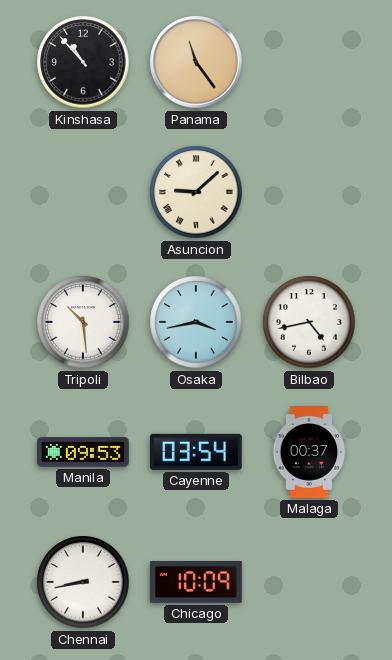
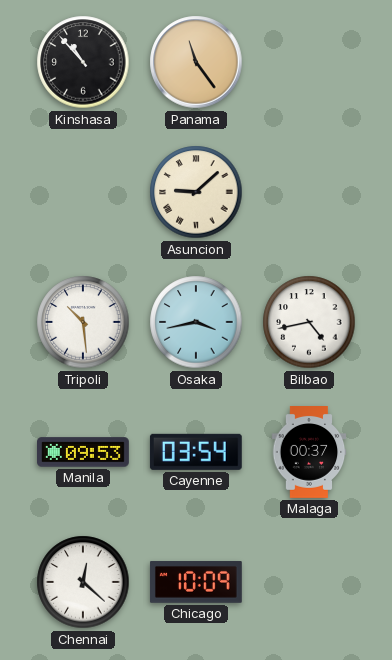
Chennai: 8:43 -> 12:22 (83, 582)
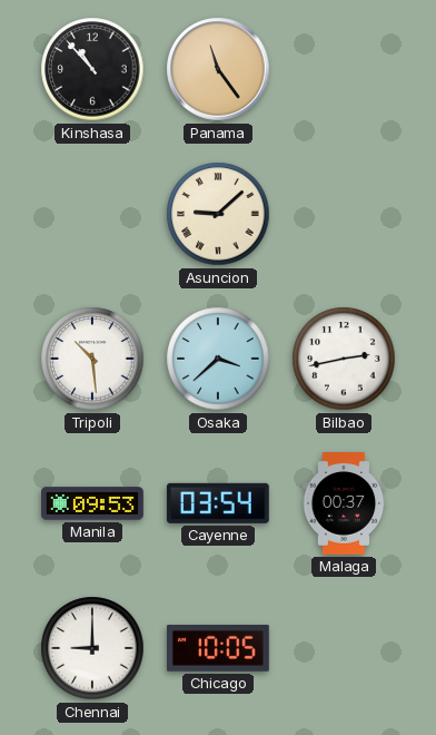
Osaka: 3:43 -> 3:38 (218, 359)
Bilbao: 4:43 -> 2:43 (344, 359)
Chennai: 12:22 -> 9:00 (92, 648)
Chicago: 10:09 -> 10:05 (218, 649)
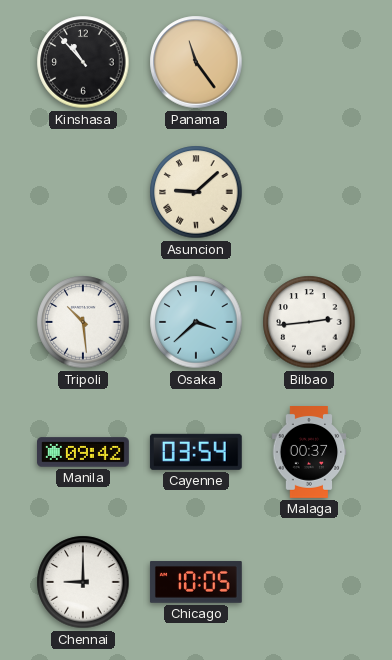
Bilbao: 2:43 -> 2:44 (309, 322)
Manila: 09:53 -> 09:42 (84, 452)
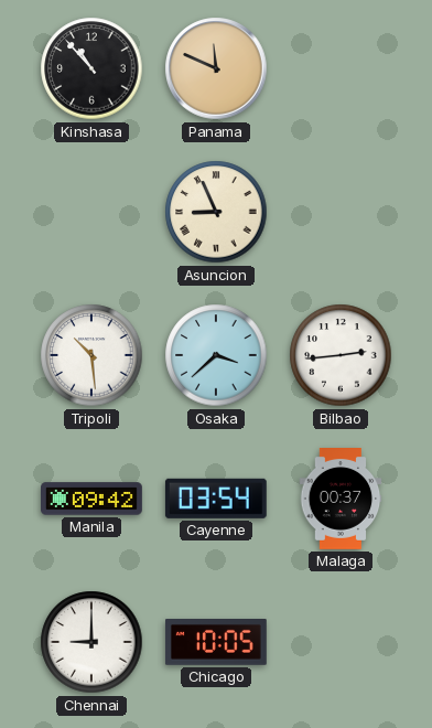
Panama: 11:24 -> 11:49 (216, 68)
Asuncion: 9:08 -> 8:56 (216, 212)
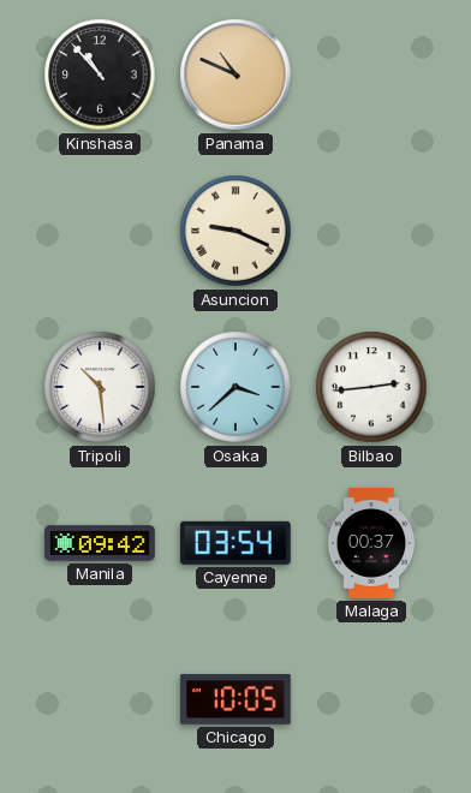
Panama: 11:49 -> 10:49 (235, 74)
Asuncion: 8:56 -> 9:19 (235, 231)
Chennai: 9:00 -> none (91, 642)
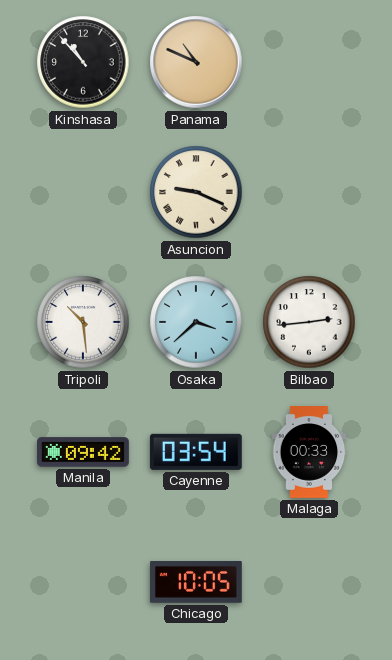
Malaga: 00:37 -> 00:33 (309, 453)
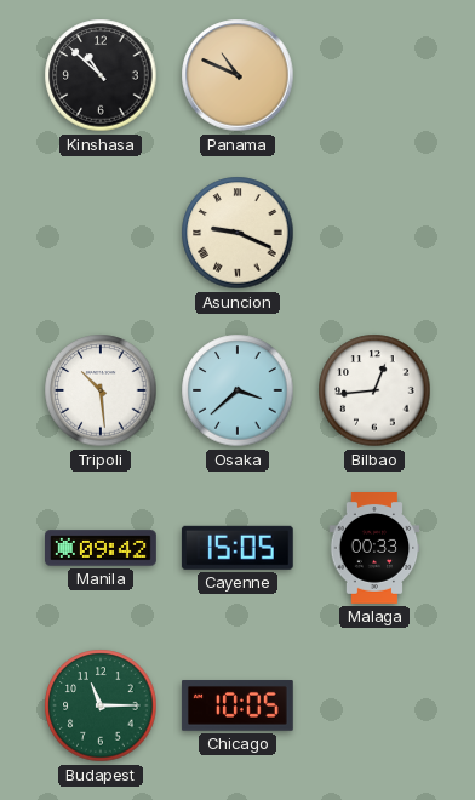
Kinshasa: 10:53 -> 10:52 (101, 75)
Bilbao: 2:44 -> 12:44 (374, 390)
Cayenne: 03:54 -> 15:05 (237, 548)
Budapest: none -> 11:15 (101, 705)
